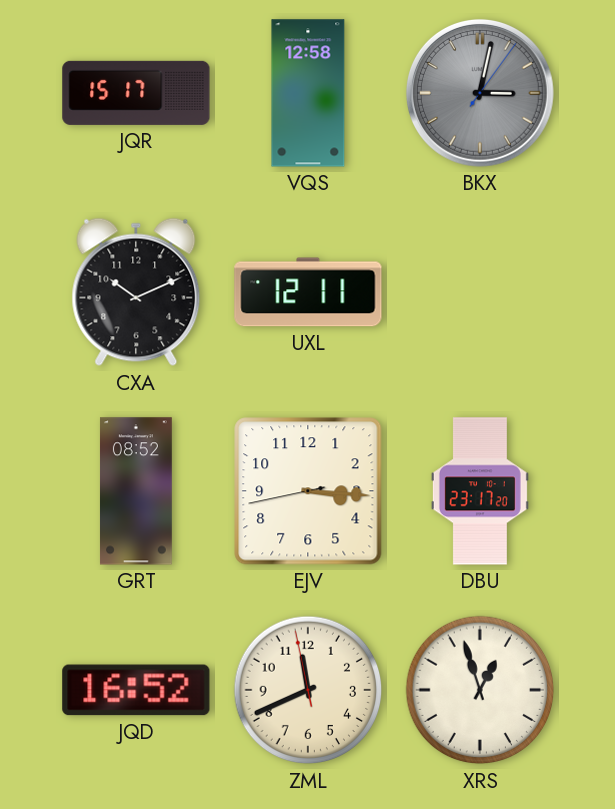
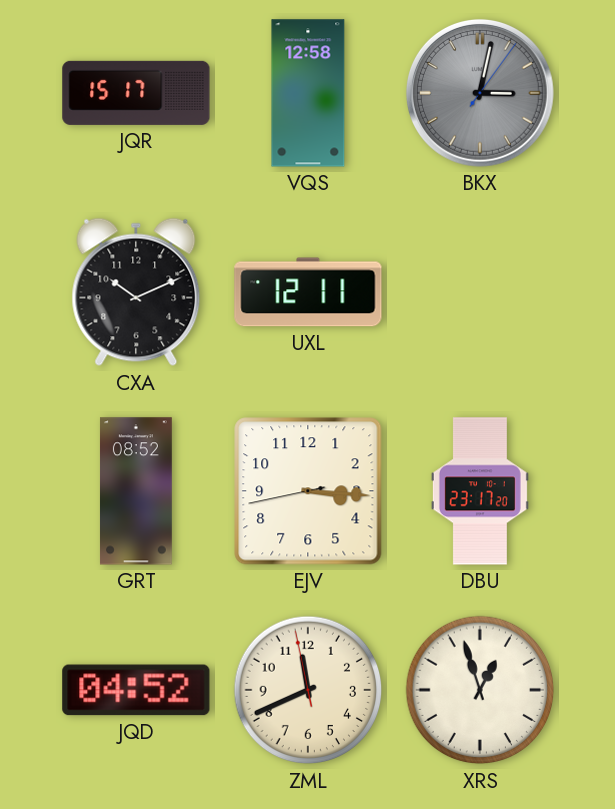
JQD: 16:52 -> 04:52 (136, 690)
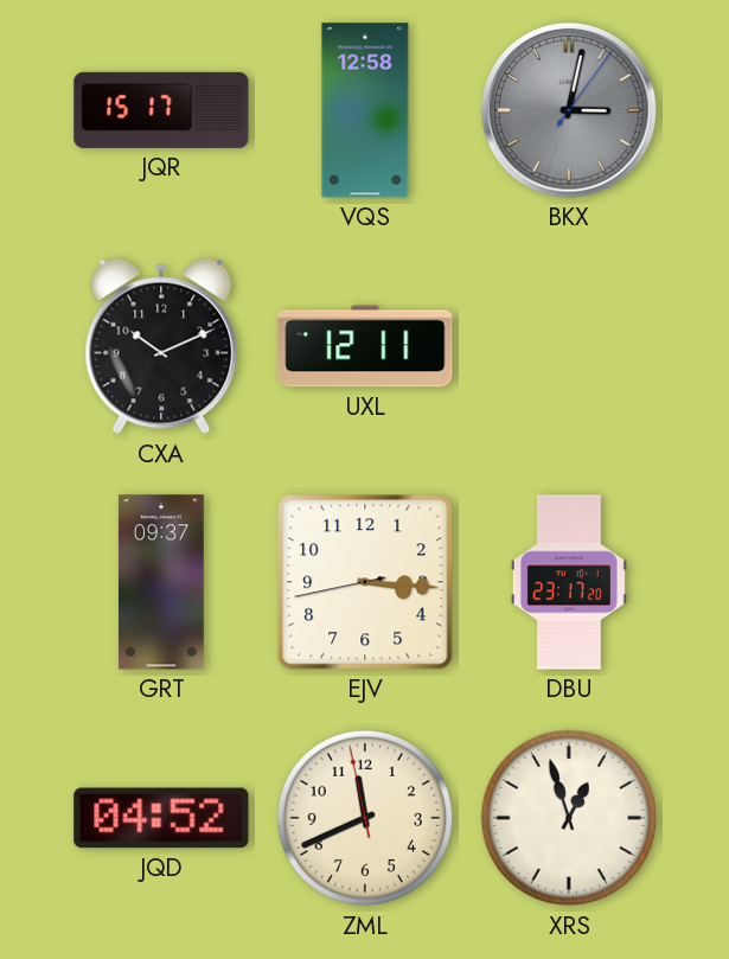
GRT: 08:52 -> 09:37 (161, 582)
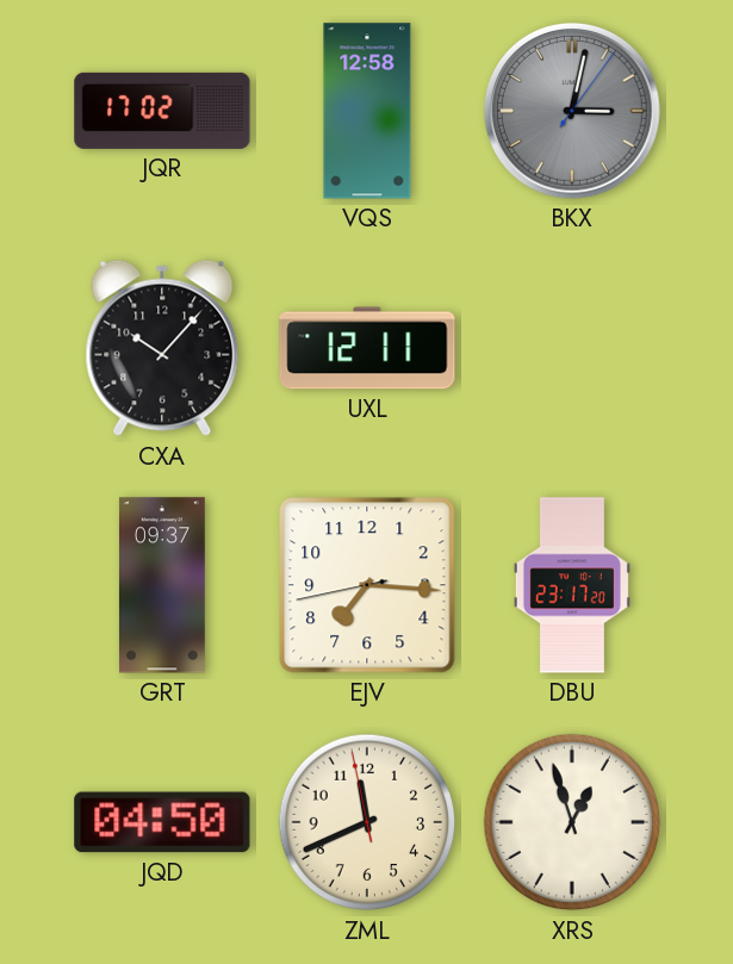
JQR: 15:17 -> 17:02 (162, 111)
CXA: 10:11 -> 10:07 (162, 348)
EJV: 3:15 -> 7:15 (367, 585)
JQD: 04:52 -> 04:50 (162, 822)
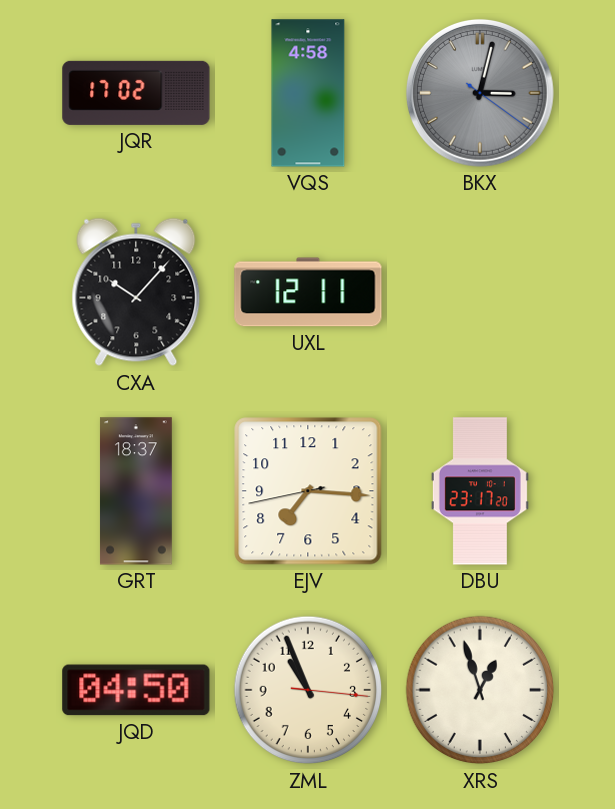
VQS: 12:58 -> 4:58 (308, 93)
BKX: 3:02:06 -> 3:02:21 (480, 93)
GRT: 09:37 -> 18:37 (136, 491)
ZML: 11:40 -> 10:56 (308, 690)
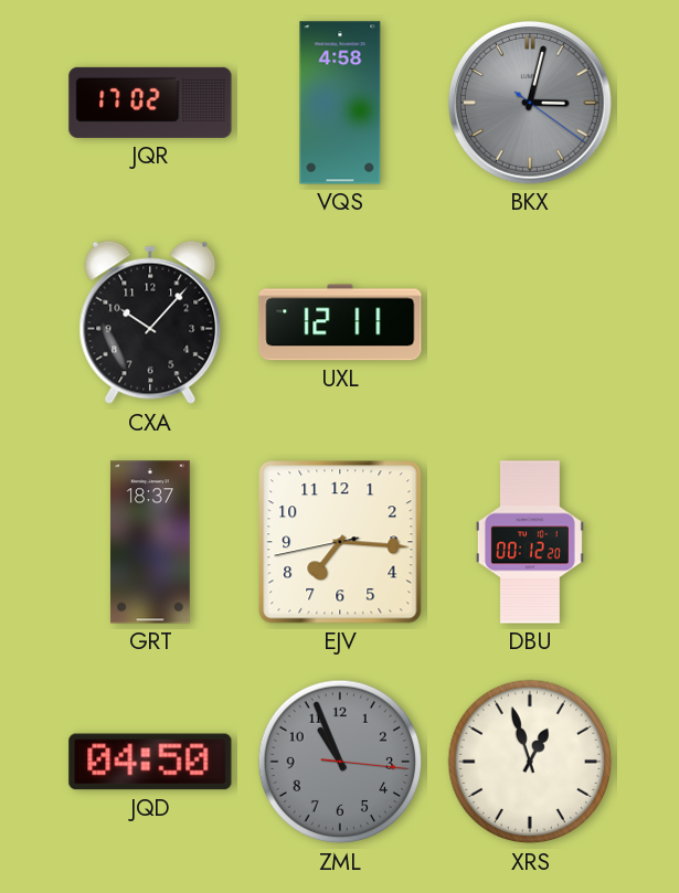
DBU: 23:17 -> 00:12 (530, 542)
ZML dial: cream -> grey (340, 762)
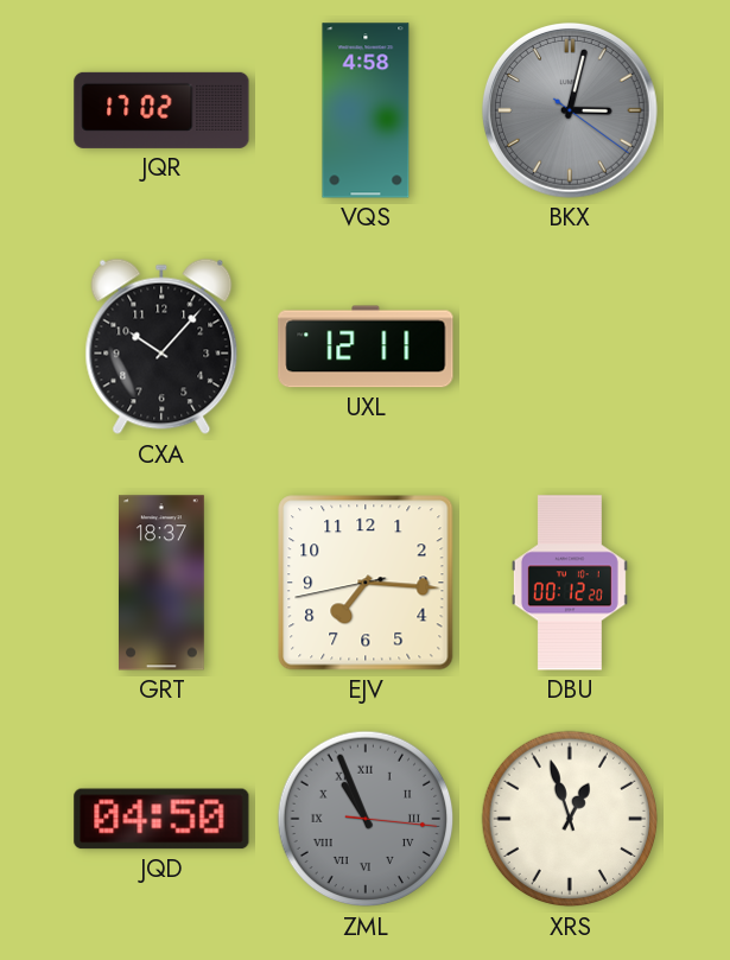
ZML numerals: Arabic -> Roman (366, 819)
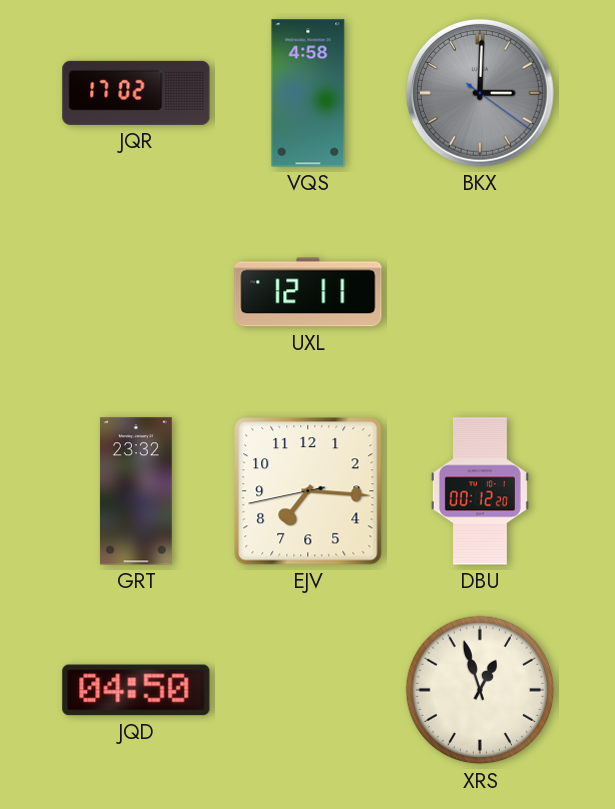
BKX: 3:02 -> 3:00 (480, 93)
CXA: 10:07 -> none (161, 347)
GRT: 18:37 -> 23:32 (136, 491)
ZML: 10:56 -> none (366, 819)
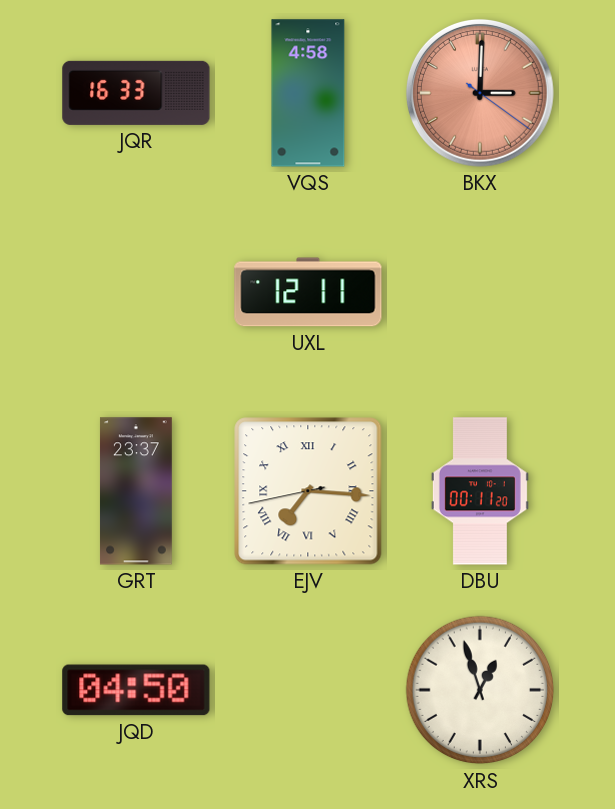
JQR: 17:02 -> 16:33 (136, 93)
BKX dial: grey -> salmon (480, 93)
GRT: 23:32 -> 23:37 (136, 491)
EJV numerals: Arabic -> Roman (308, 491)
DBU: 00:12 -> 00:11 (480, 491)
